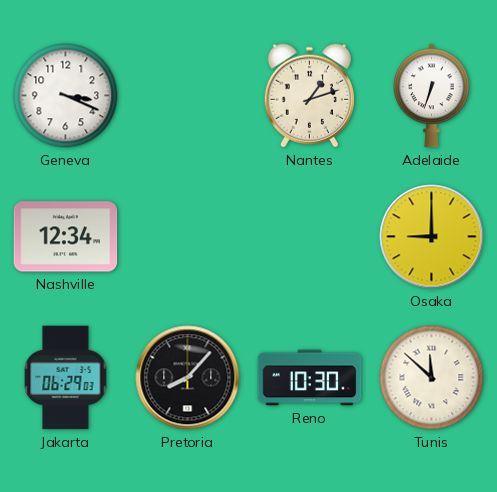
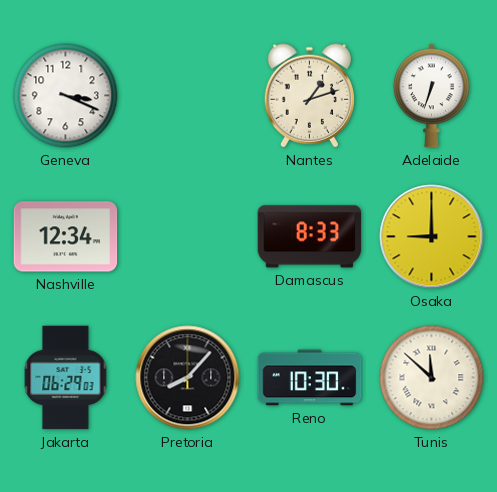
Damascus: none -> 8:33 (310, 237)
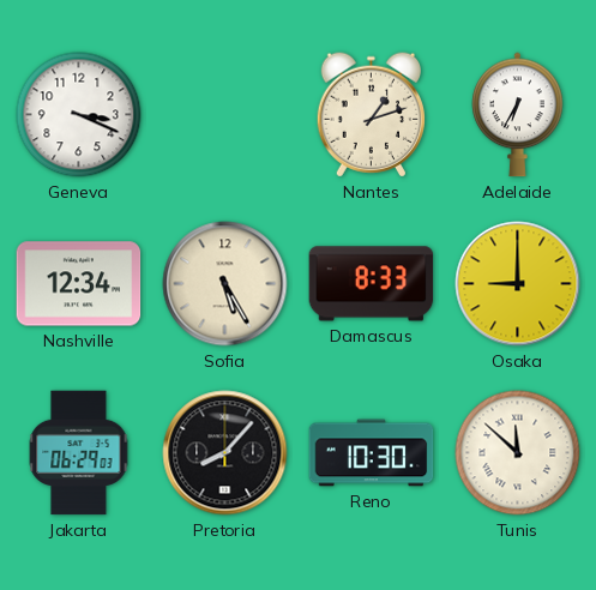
Adelaide: 6:33 -> 6:35 (518, 115)
Sofia: none -> 5:25 (225, 284)
